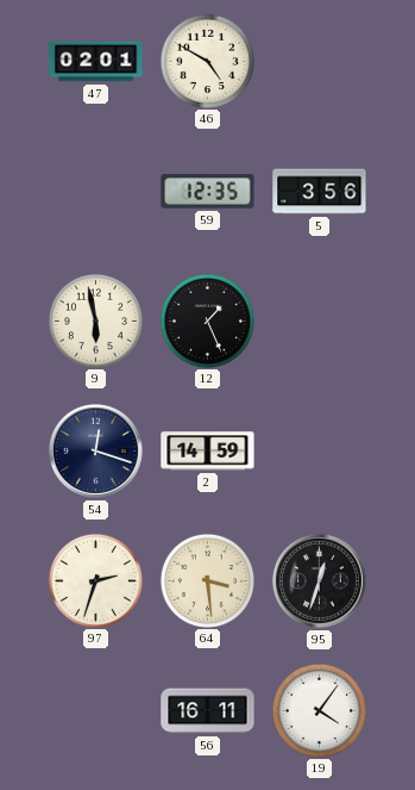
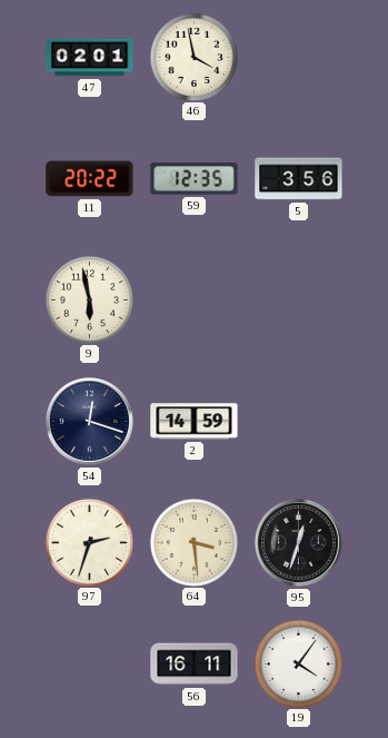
46: 4:50 -> 3:58 (193, 57)
11: none -> 20:22 (90, 179)
12: 1:26 -> none (207, 321)
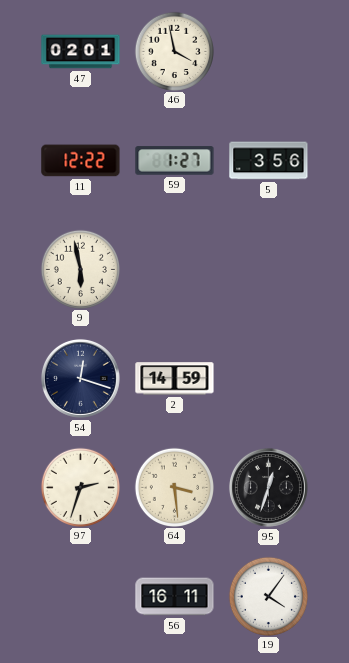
11: 20:22 -> 12:22 (81, 161)
59: 12:35 -> 1:27 (175, 161)
